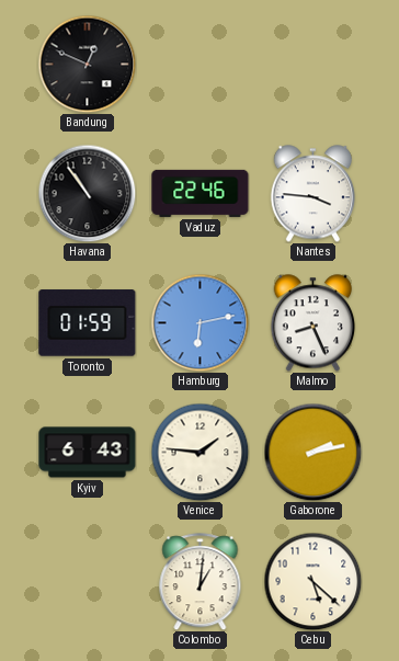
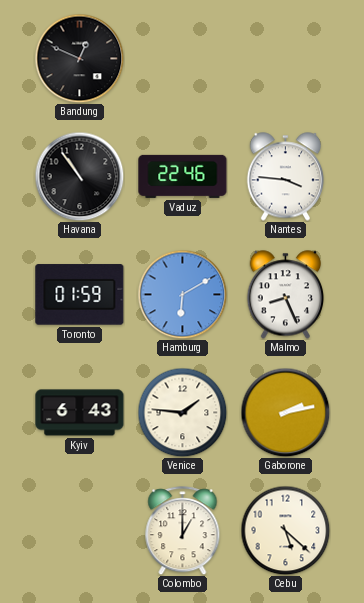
Hamburg: 6:13 -> 6:10 (182, 294)
Colombo: 1:01 -> 1:00 (183, 531)
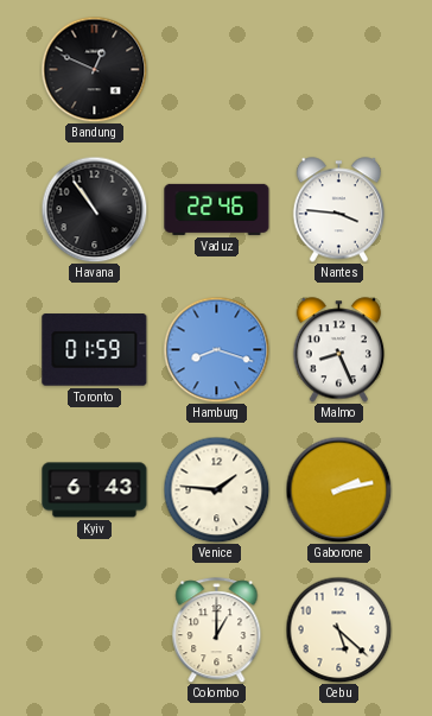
Hamburg: 6:10 -> 8:18 (216, 349)
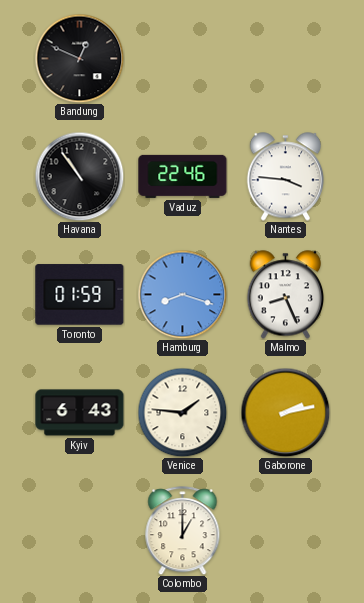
Cebu: 5:22 -> none (338, 629)
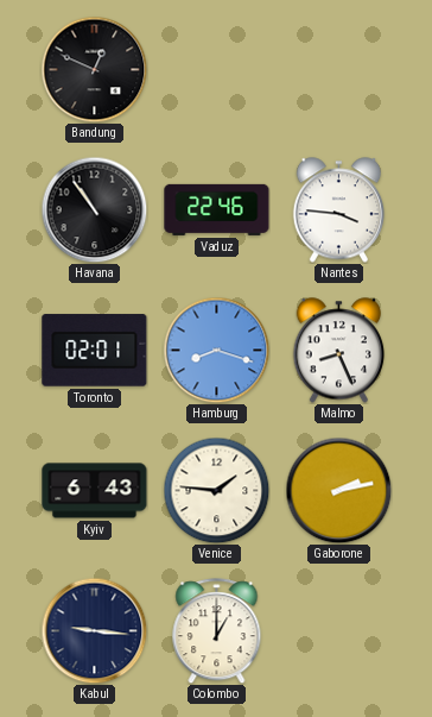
Toronto: 01:59 -> 02:01 (95, 351)
Kabul: none -> 9:16 (94, 630)
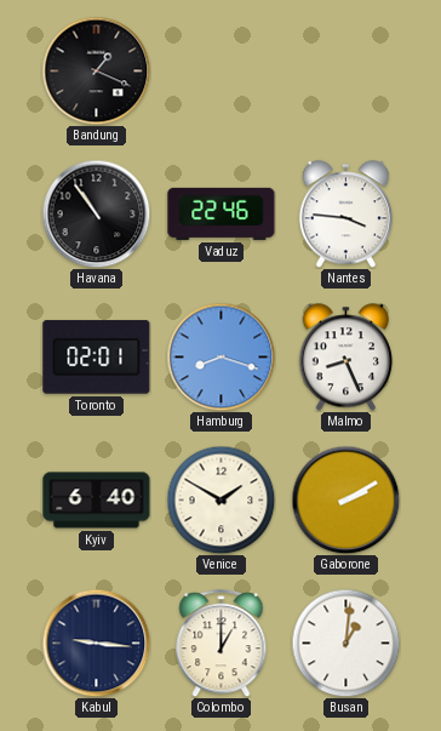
Bandung: 12:49 -> 1:19 (96, 70)
Kyiv: 6:43 -> 6:40 (97, 501)
Venice: 1:46 -> 1:50 (220, 499)
Gaborone: 2:13 -> 2:10 (345, 499)
Busan: none -> 1:01 (345, 643)
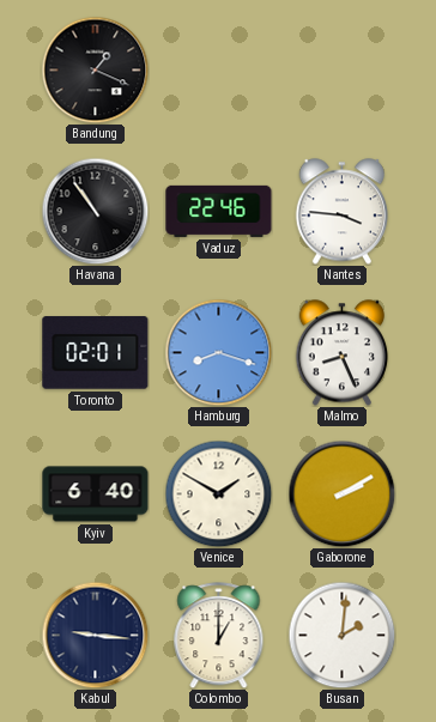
Busan: 1:01 -> 2:01 (341, 635)
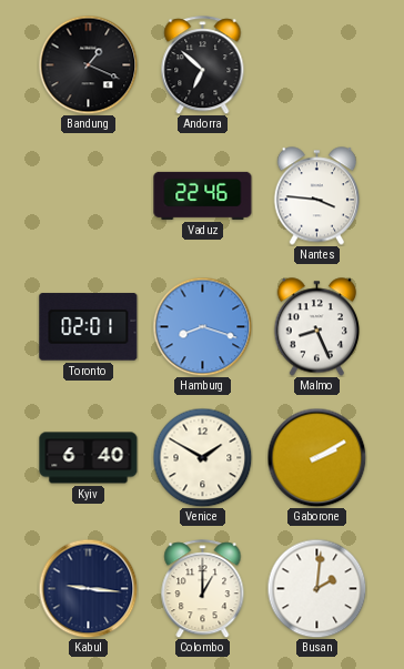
Andorra: none -> 6:52 (203, 65)
Havana: 10:54 -> none (95, 211)
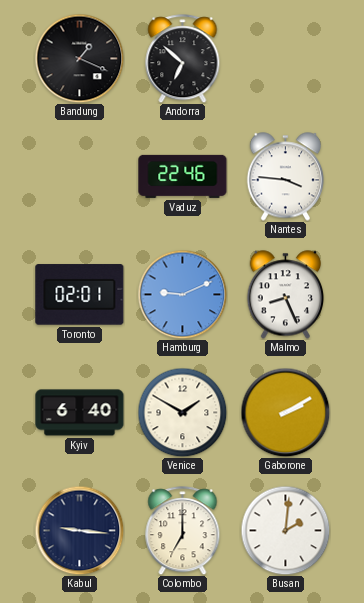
Hamburg: 8:18 -> 9:11 (182, 294)
Colombo: 1:00 -> 7:00 (183, 531)
